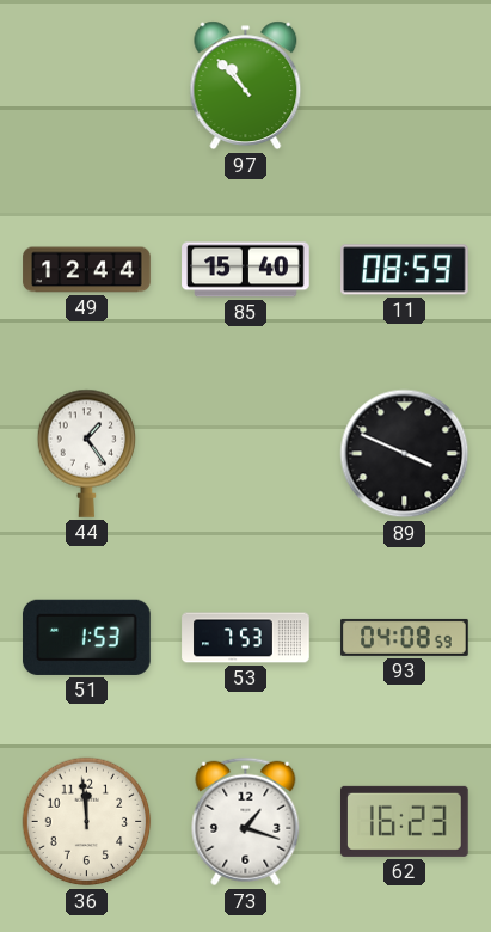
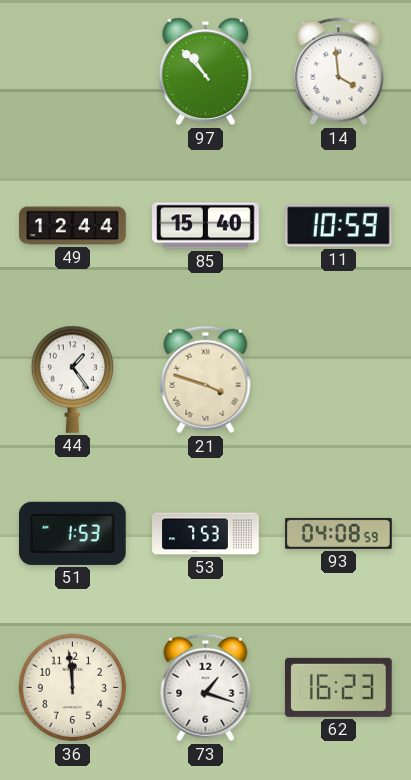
14: none -> 3:59 (339, 72)
11: 08:59 -> 10:59 (339, 226)
21: none -> 3:48 (206, 380)
89: 3:49 -> none (405, 454)
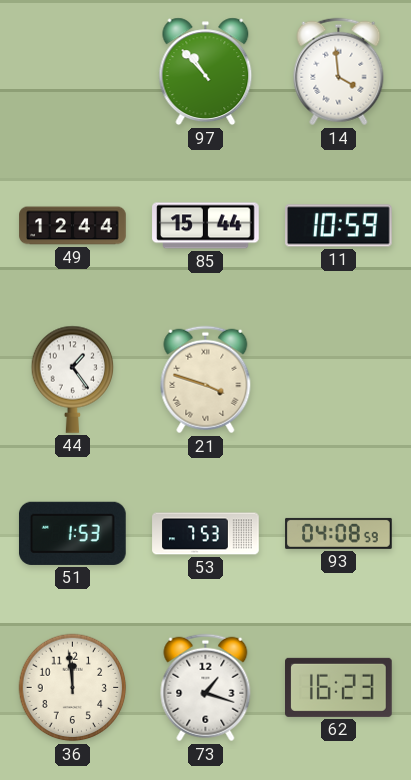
85: 15:40 -> 15:44 (206, 226)
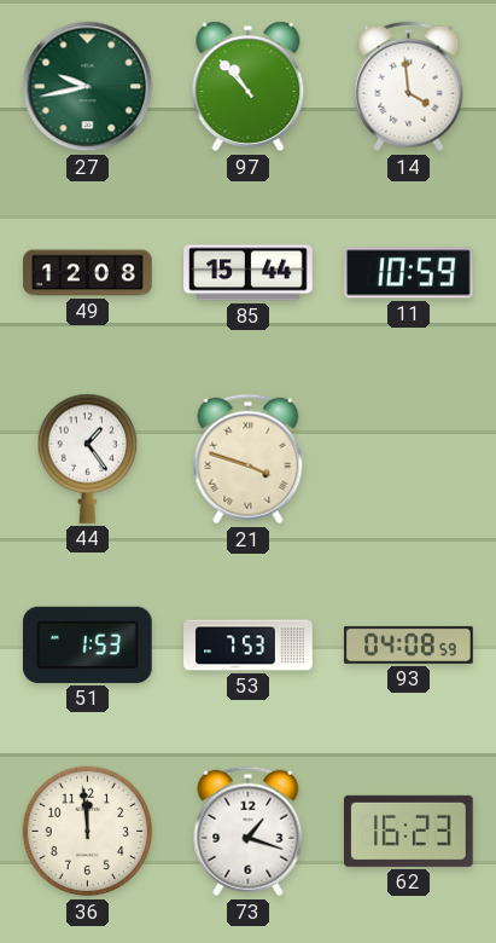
27: none -> 9:43 (88, 87)
49: 12:44 -> 12:08 (88, 273)
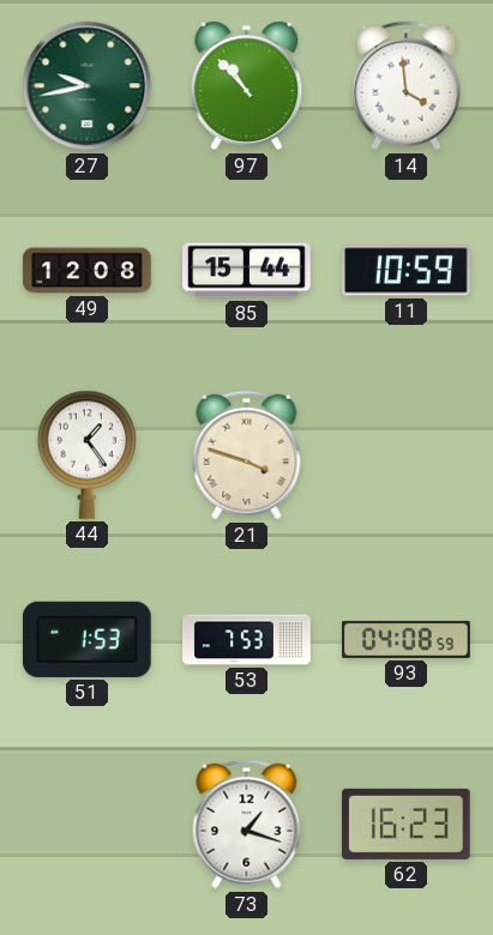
36: 11:59 -> none (88, 832)
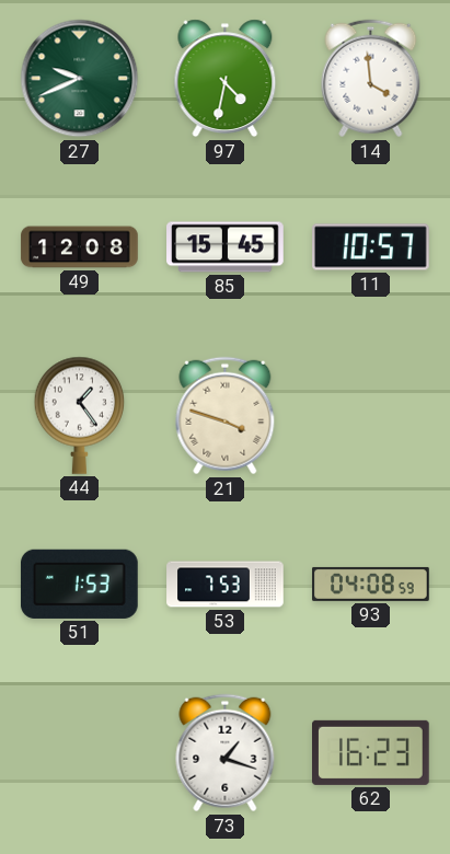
27: 9:43 -> 9:41 (80, 79)
97: 10:53 -> 4:32 (226, 79)
85: 15:44 -> 15:45 (226, 247)
11: 10:59 -> 10:57 (371, 247)
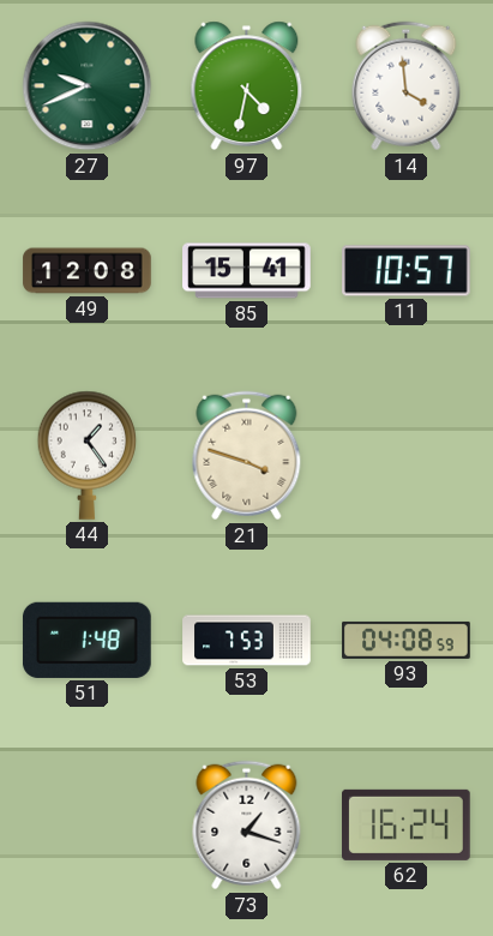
85: 15:45 -> 15:41 (247, 271)
51: 1:53 -> 1:48 (86, 640)
62: 16:23 -> 16:24 (407, 824)
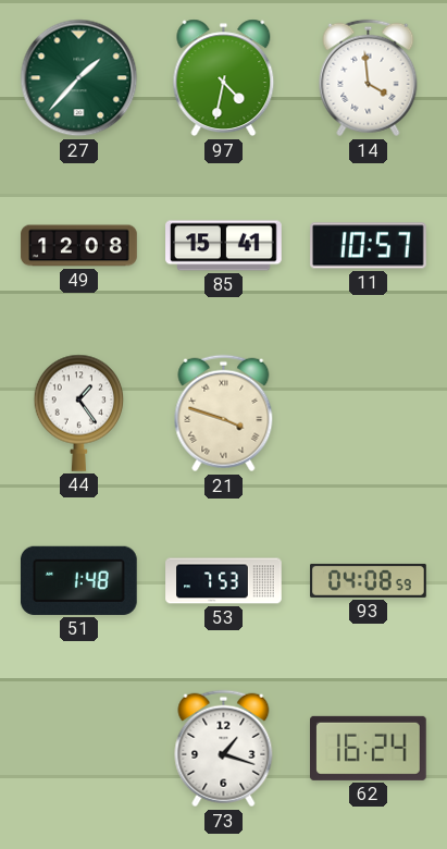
27: 9:41 -> 1:37 (79, 78)
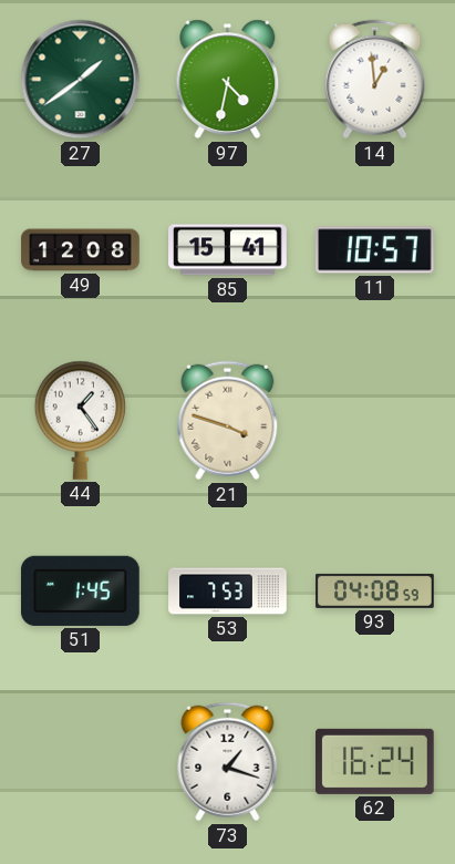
27: 1:37 -> 1:39 (81, 80)
14: 3:59 -> 12:59 (375, 80)
51: 1:48 -> 1:45 (80, 590)
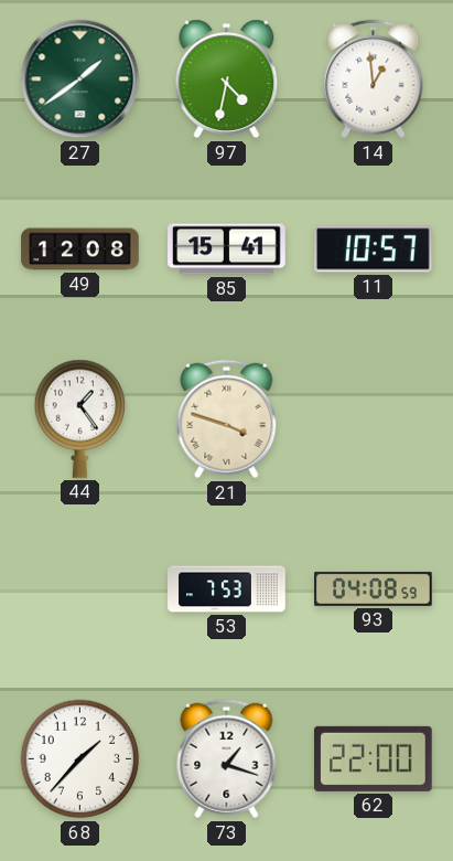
51: 1:45 -> none (80, 590)
68: none -> 1:37 (80, 759)
62: 16:24 -> 22:00 (374, 758)
